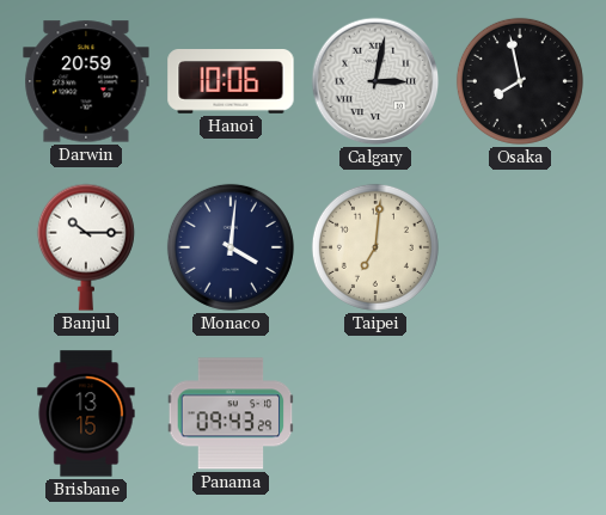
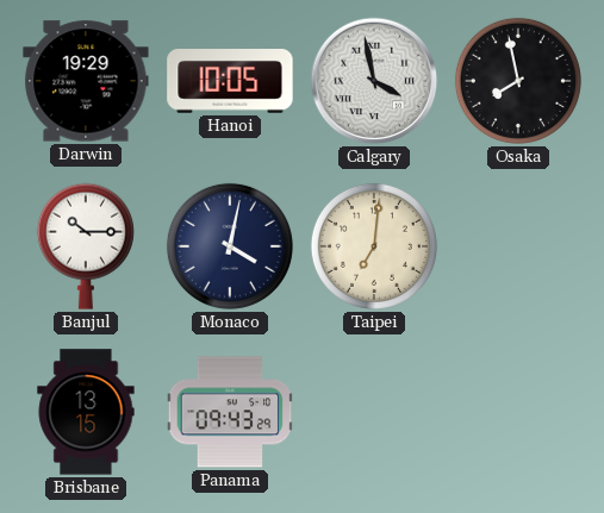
Darwin: 20:59 -> 19:29 (86, 81)
Hanoi: 10:06 -> 10:05 (230, 82)
Calgary: 3:02 -> 3:58 (374, 81)
Monaco: 4:01 -> 4:02 (230, 246)
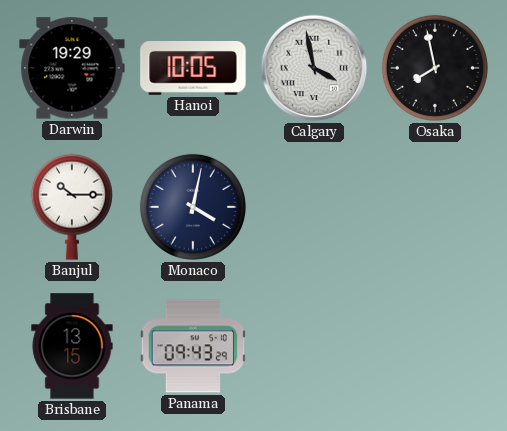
Taipei: 7:01 -> none (374, 246)
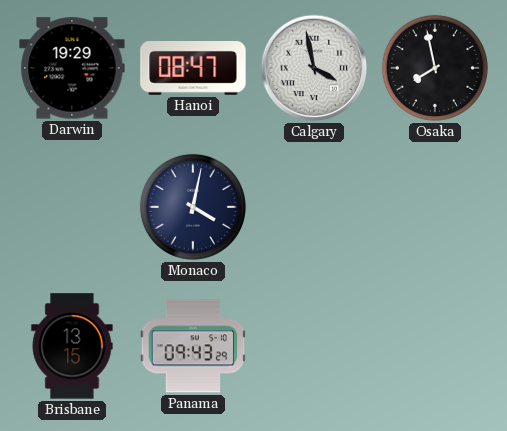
Hanoi: 10:05 -> 08:47 (193, 69)
Banjul: 10:15 -> none (72, 207)
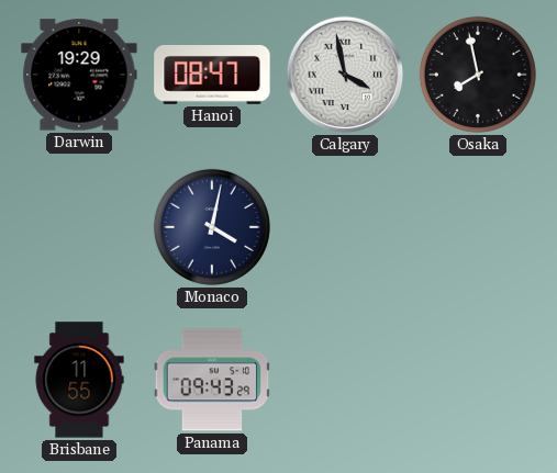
Brisbane: 13:15 -> 11:55 (79, 380)
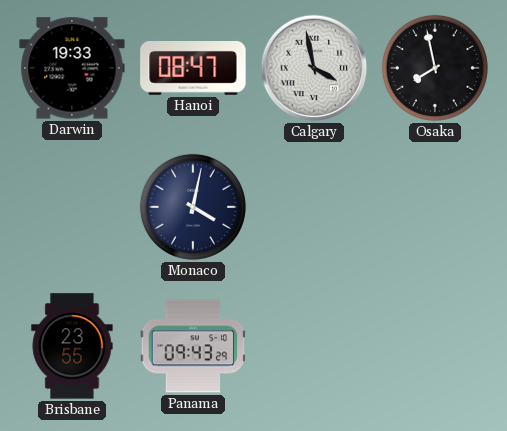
Darwin: 19:29 -> 19:33 (72, 68)
Brisbane: 11:55 -> 23:55 (72, 346)
